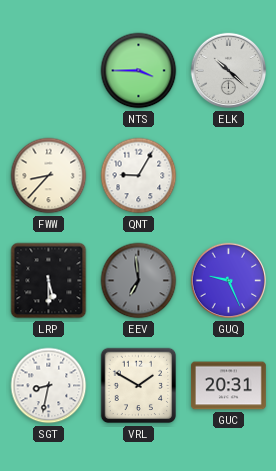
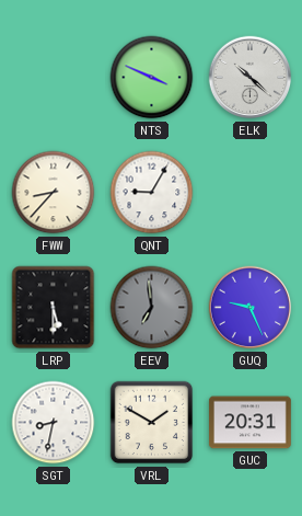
NTS: 3:45 -> 3:49 (152, 78)
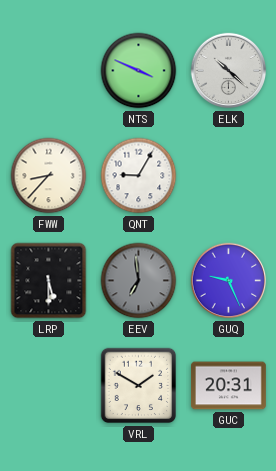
SGT: 8:32 -> none (54, 423)
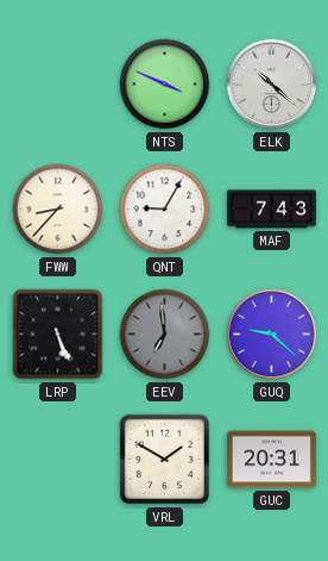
MAF: none -> 7:43 (272, 210)
LRP: 5:30 -> 5:26 (58, 335)
GUQ: 9:26 -> 9:22 (272, 335)
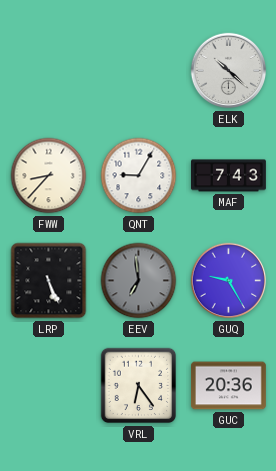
NTS: 3:49 -> none (165, 85)
GUQ: 9:22 -> 9:25 (229, 281)
VRL: 1:50 -> 6:24 (139, 386)
GUC: 20:31 -> 20:36 (228, 386)
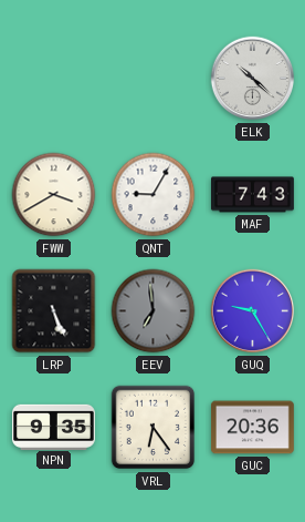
FWW: 8:37 -> 3:40 (54, 195)
NPN: none -> 9:35 (53, 427)
